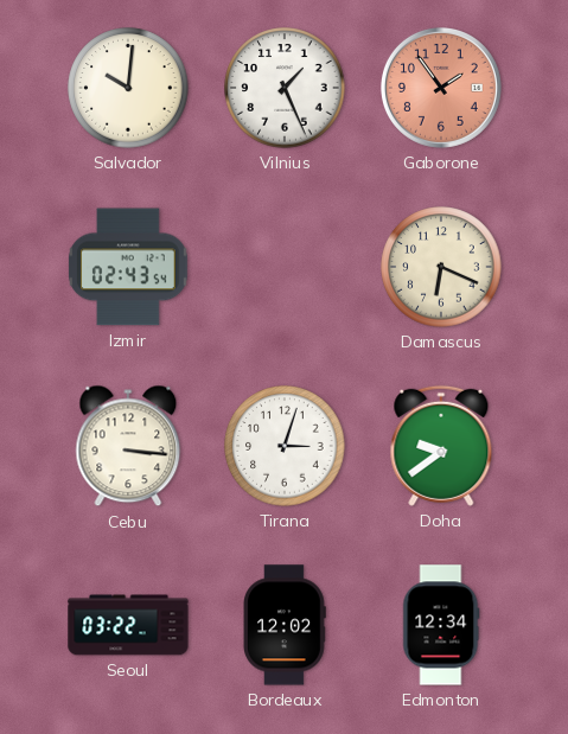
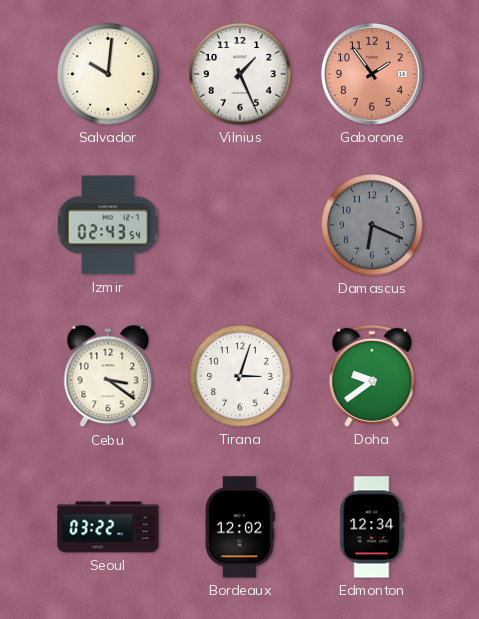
Damascus dial: cream -> grey (372, 225)
Cebu: 3:16 -> 3:21 (108, 376)
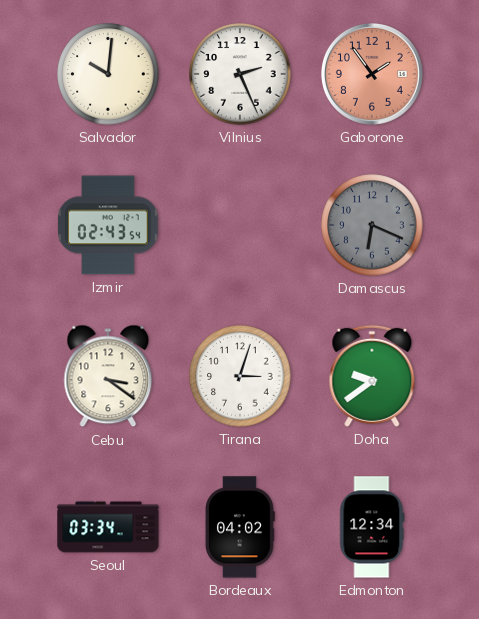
Vilnius: 1:26 -> 2:26 (240, 74)
Seoul: 03:22 -> 03:34 (108, 527)
Bordeaux: 12:02 -> 04:02 (240, 527)
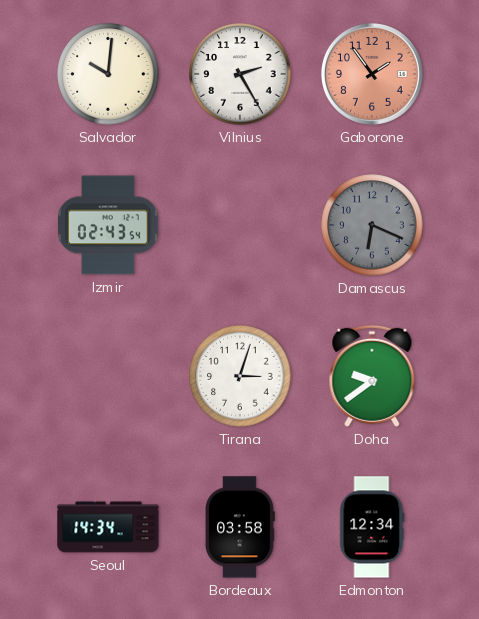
Vilnius: 2:26 -> 2:25 (240, 74)
Cebu: 3:21 -> none (108, 376)
Seoul: 03:34 -> 14:34 (108, 527)
Bordeaux: 04:02 -> 03:58 (240, 527)
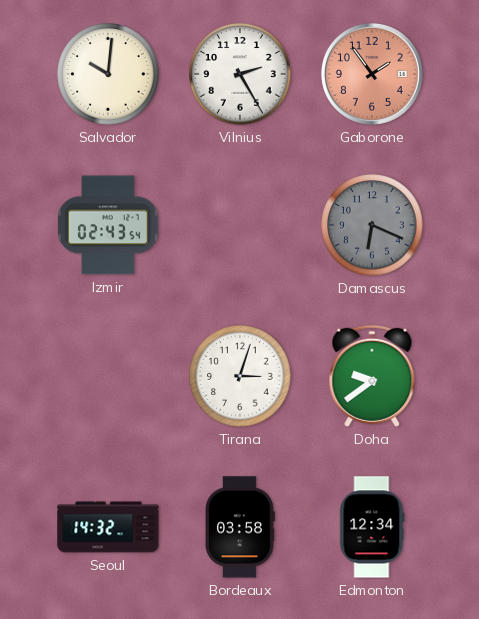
Seoul: 14:34 -> 14:32 (108, 527)
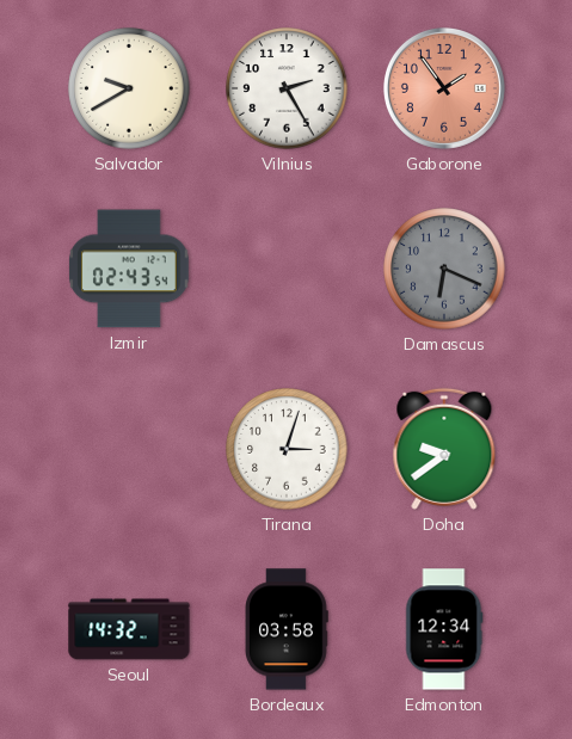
Salvador: 10:01 -> 9:40 (129, 88)
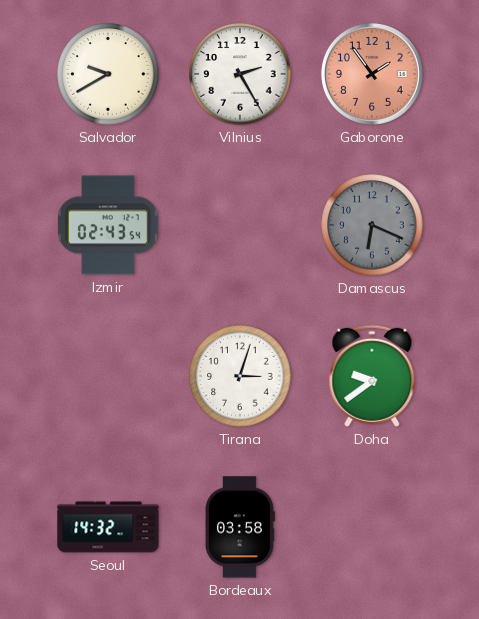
Edmonton: 12:34 -> none (444, 629)
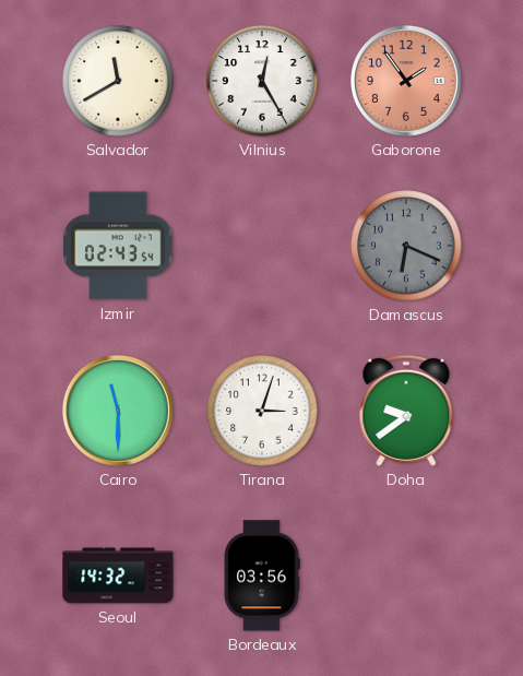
Salvador: 9:40 -> 11:40 (118, 81)
Vilnius: 2:25 -> 12:25 (262, 81)
Cairo: none -> 11:30 (118, 411)
Bordeaux: 03:58 -> 03:56 (262, 576)
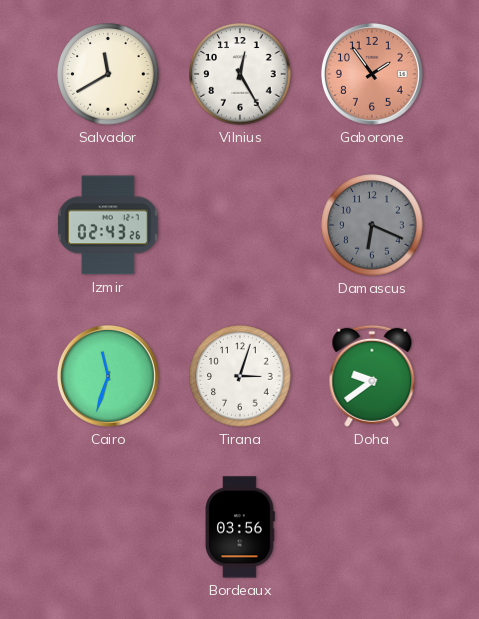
Izmir: 02:43:54 -> 02:43:26 (108, 225)
Cairo: 11:30 -> 11:33 (108, 376)
Seoul: 14:32 -> none (118, 576)
